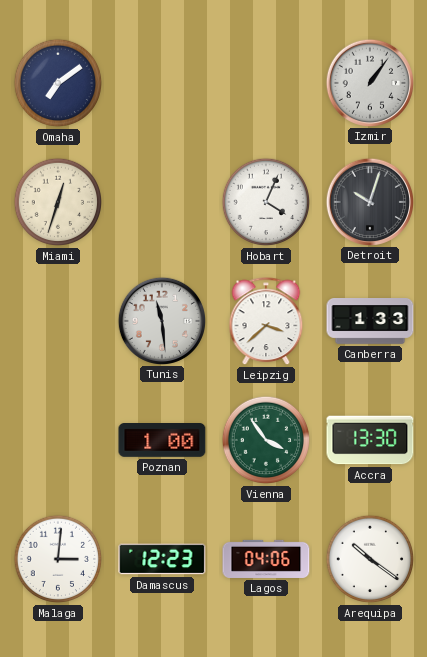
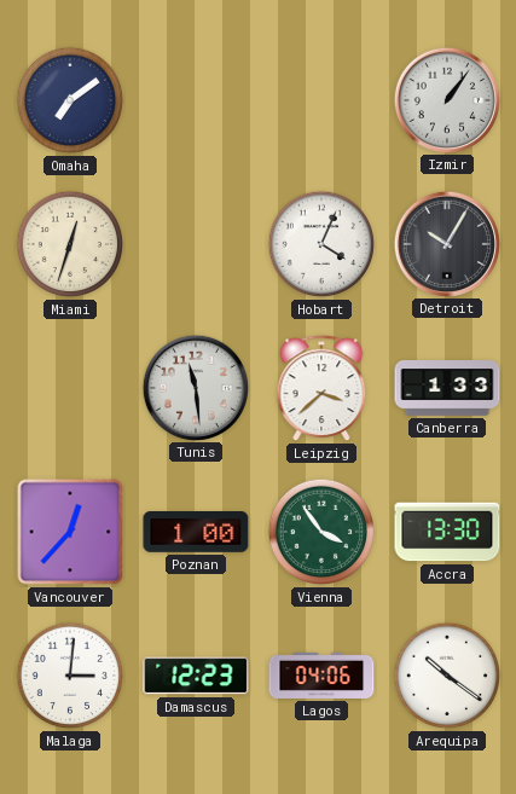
Detroit: 10:03 -> 10:05 (446, 243)
Vancouver: none -> 12:37 (70, 532)
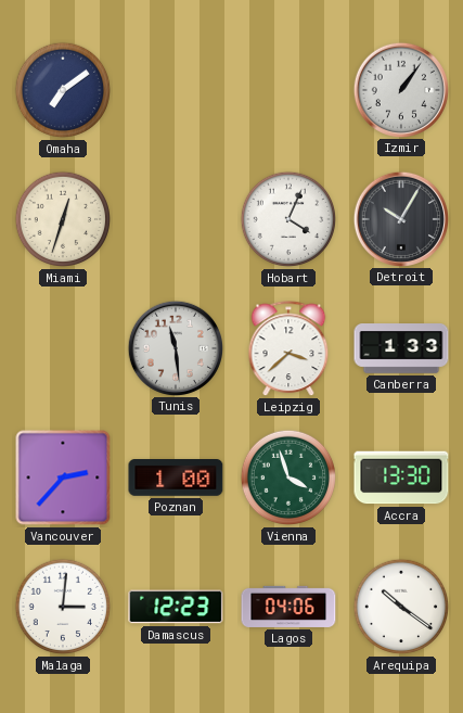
Vancouver: 12:37 -> 2:37 (63, 478)
Vienna: 3:54 -> 3:57 (288, 478)
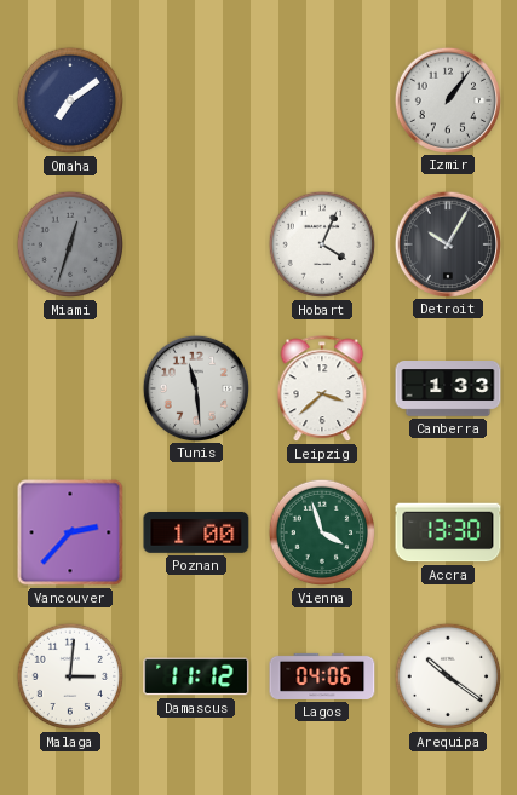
Miami dial: cream -> grey (70, 244)
Damascus: 12:23 -> 11:12 (196, 676)
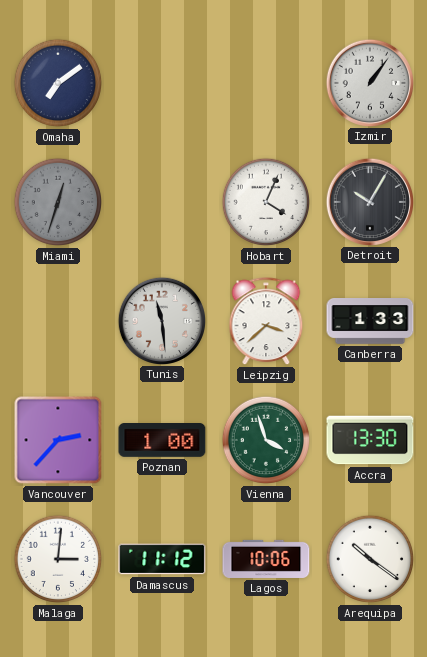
Lagos: 04:06 -> 10:06 (266, 559)
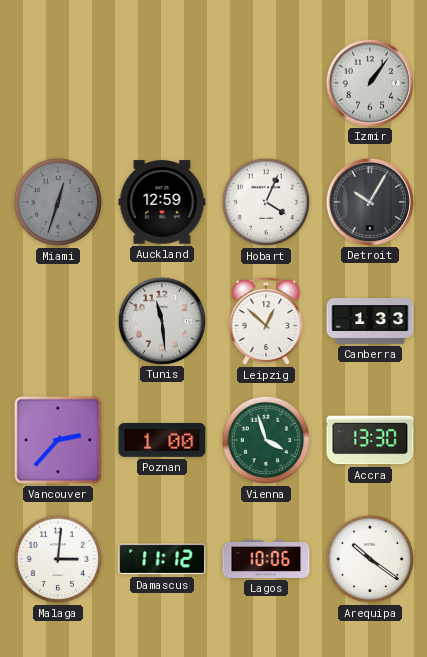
Omaha: 7:09 -> none (58, 83)
Auckland: none -> 12:59 (162, 202)
Leipzig: 3:38 -> 12:52 (266, 322)
